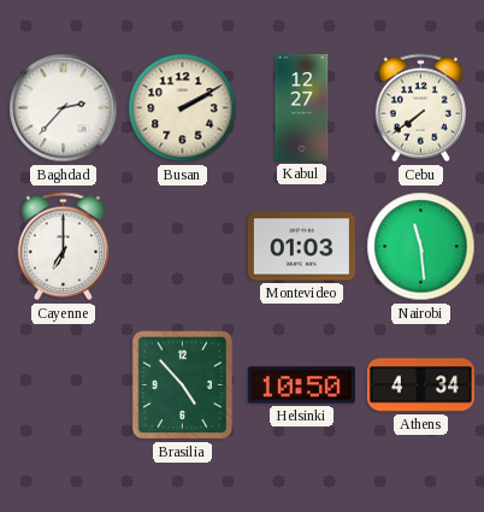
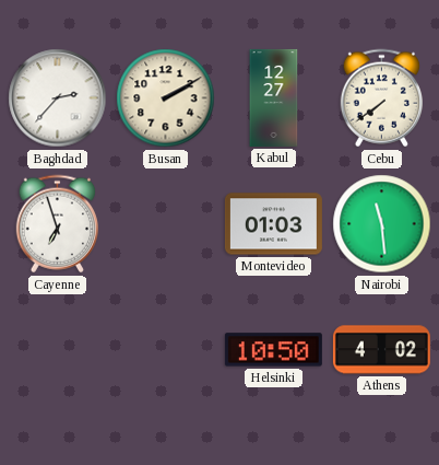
Cayenne: 7:00 -> 6:57 (57, 224)
Brasilia: 4:53 -> none (183, 386)
Athens: 4:34 -> 4:02 (381, 350)
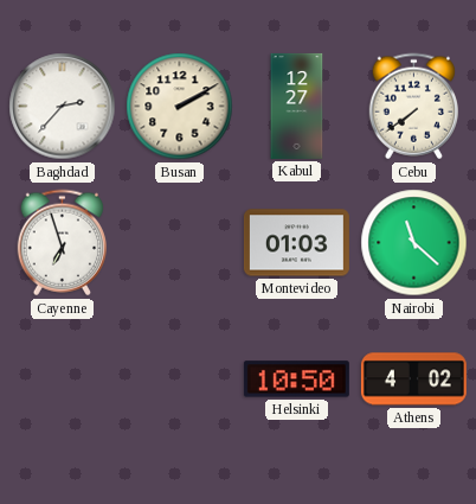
Nairobi: 11:29 -> 11:22 (414, 243)
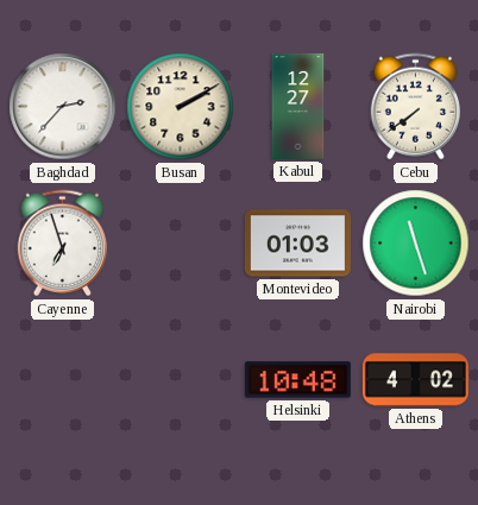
Nairobi: 11:22 -> 11:27 (416, 244)
Helsinki: 10:50 -> 10:48 (297, 380)
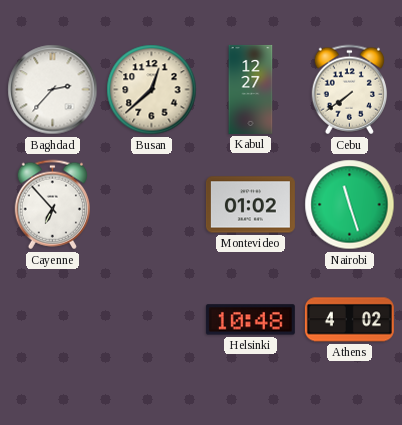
Busan: 2:10 -> 12:38 (152, 90)
Cayenne: 6:57 -> 6:53 (52, 205)
Montevideo: 01:03 -> 01:02 (250, 205)
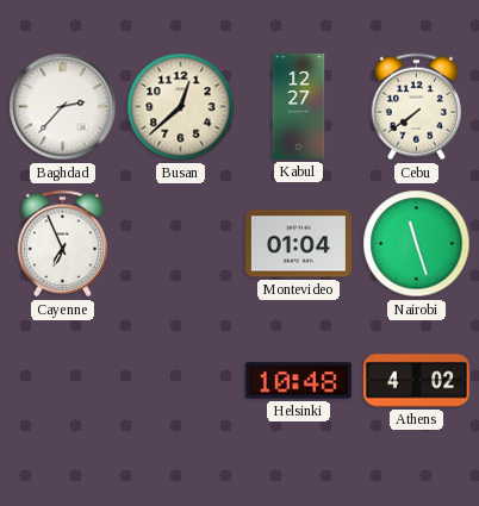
Cayenne: 6:53 -> 6:56 (62, 244)
Montevideo: 01:02 -> 01:04 (298, 244)
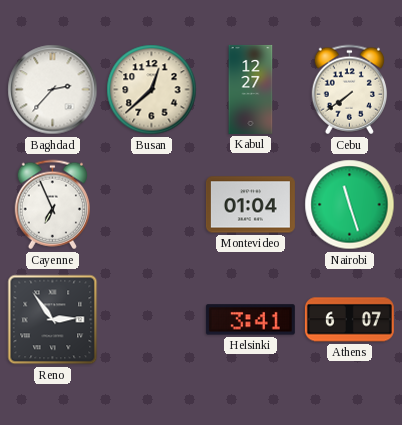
Reno: none -> 2:54 (53, 320)
Helsinki: 10:48 -> 3:41 (250, 320)
Athens: 4:02 -> 6:07 (349, 320)
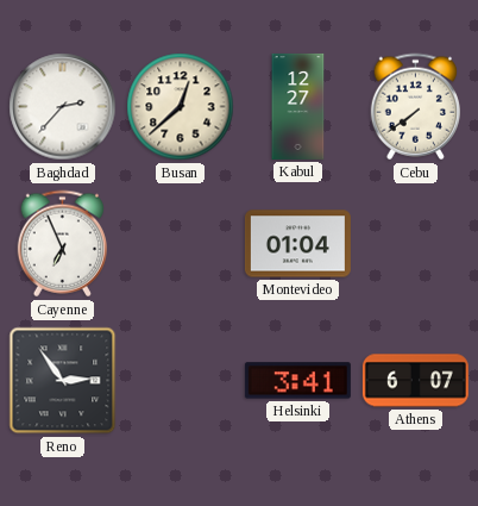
Nairobi: 11:27 -> none (350, 205)
